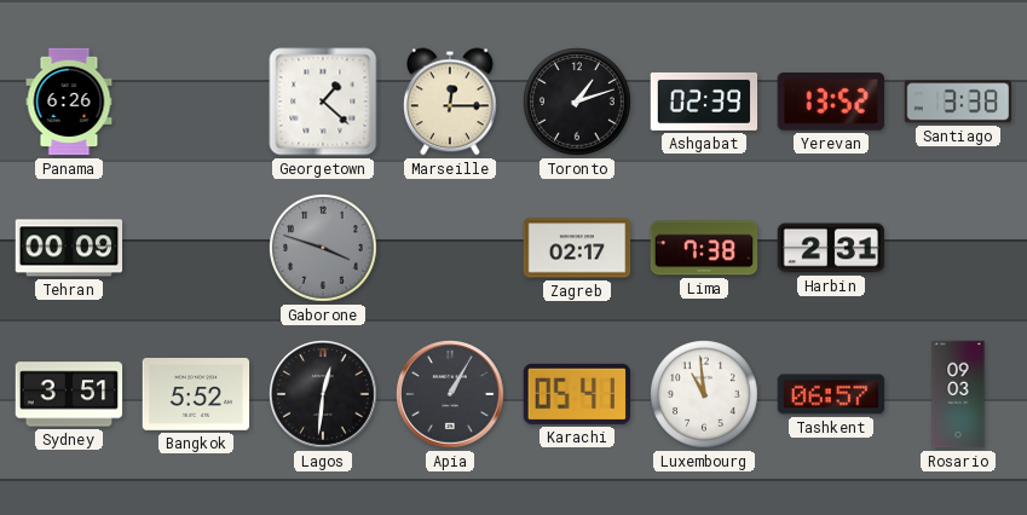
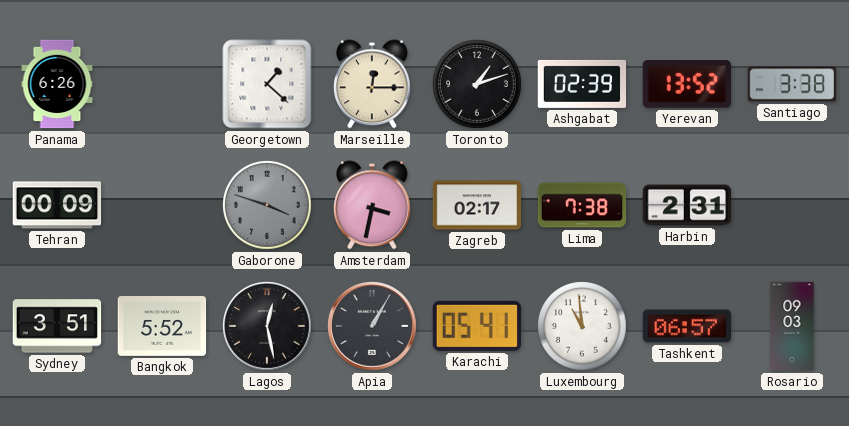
Amsterdam: none -> 3:32 (372, 205)
Lagos: 12:31 -> 12:28 (267, 326)
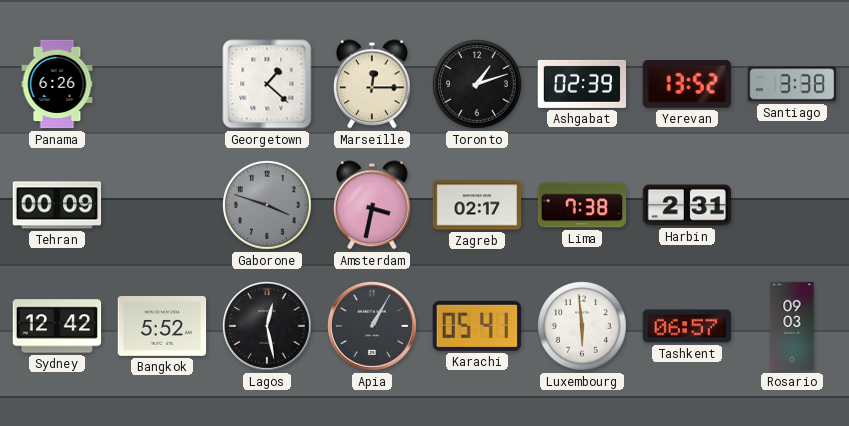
Sydney: 3:51 -> 12:42 (57, 326)
Luxembourg: 10:59 -> 5:59 (583, 327)
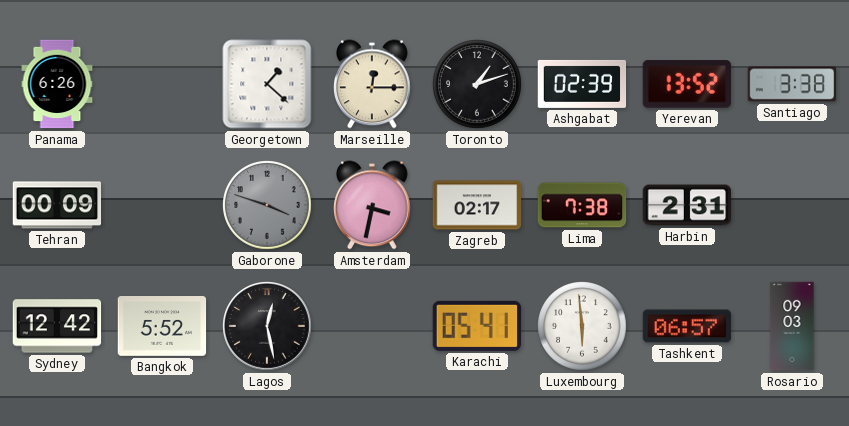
Apia: 1:05 -> none (372, 326)
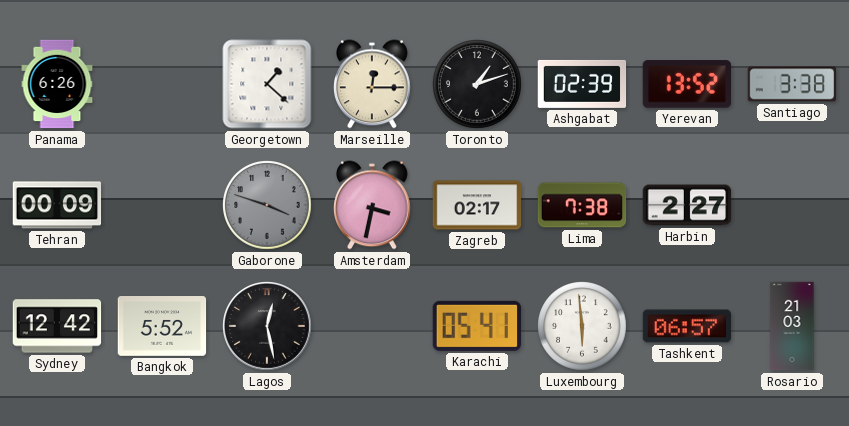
Harbin: 2:31 -> 2:27 (687, 205)
Rosario: 09:03 -> 21:03 (792, 326)
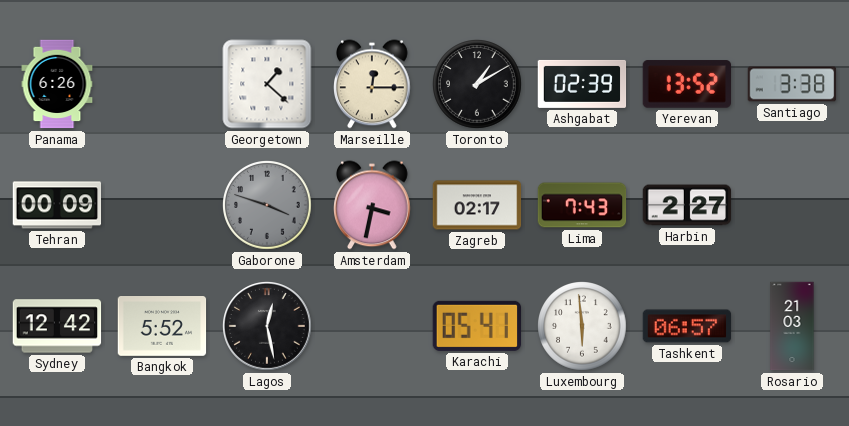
Toronto: 1:12 -> 1:10 (478, 85)
Lima: 7:38 -> 7:43 (582, 205)
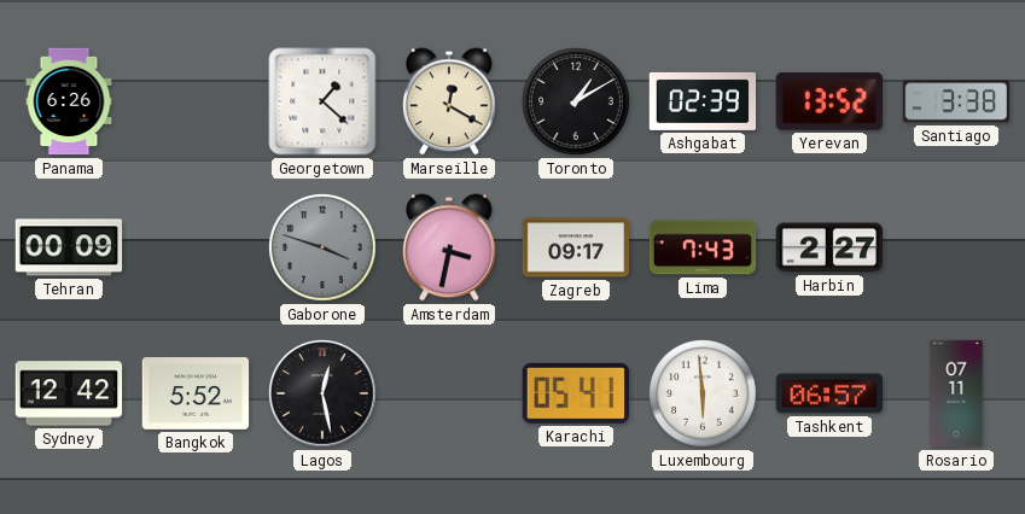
Marseille: 12:15 -> 12:20 (449, 101)
Zagreb: 02:17 -> 09:17 (576, 247)
Rosario: 21:03 -> 07:11 (956, 393)
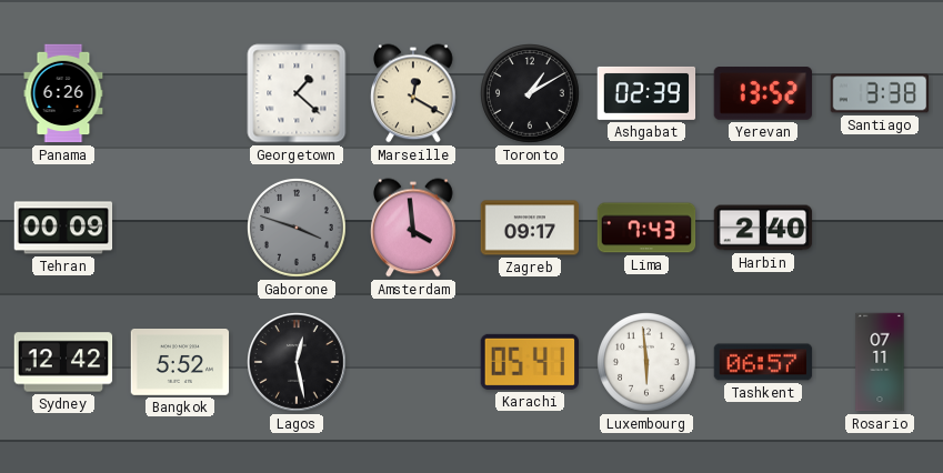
Amsterdam: 3:32 -> 3:59 (413, 228)
Harbin: 2:27 -> 2:40 (763, 228)
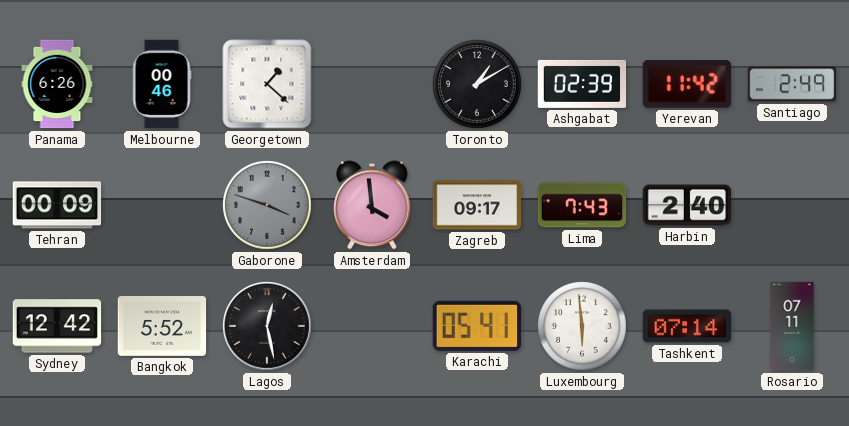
Melbourne: none -> 00:46 (162, 84)
Marseille: 12:20 -> none (413, 93)
Yerevan: 13:52 -> 11:42 (686, 84)
Santiago: 3:38 -> 2:49 (792, 84)
Tashkent: 06:57 -> 07:14 (687, 326)
